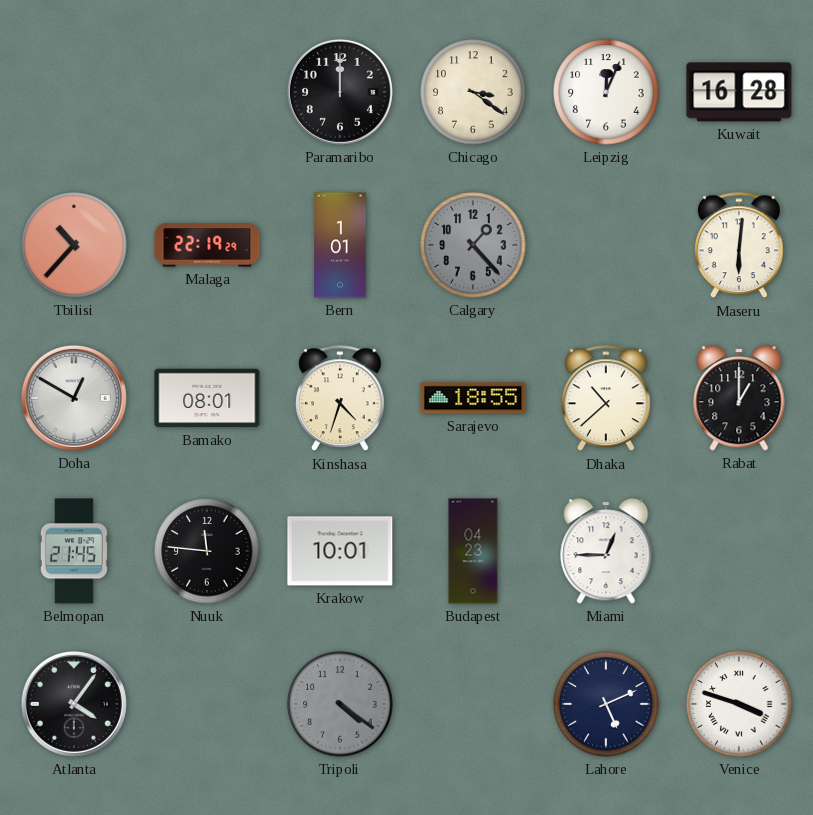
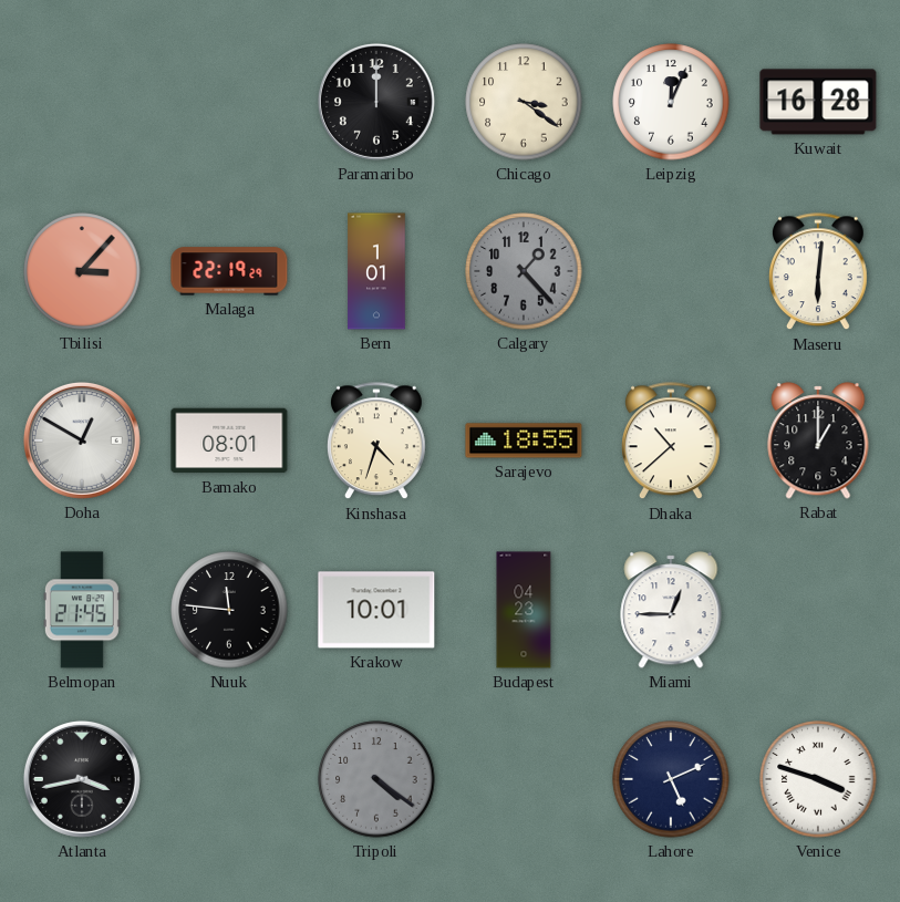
Tbilisi: 10:37 -> 3:07 (82, 271)
Atlanta: 4:06 -> 3:43 (82, 779)
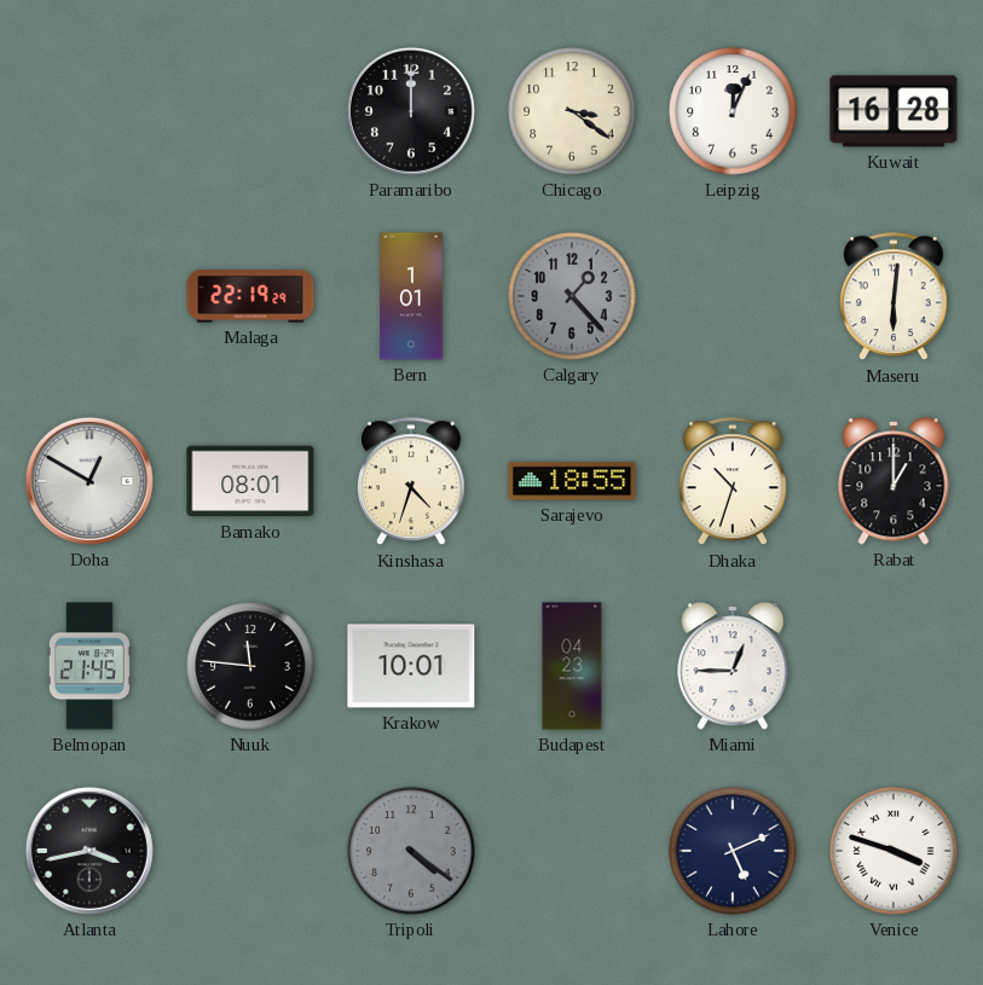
Tbilisi: 3:07 -> none (82, 271)
Dhaka: 10:38 -> 10:33 (733, 482)
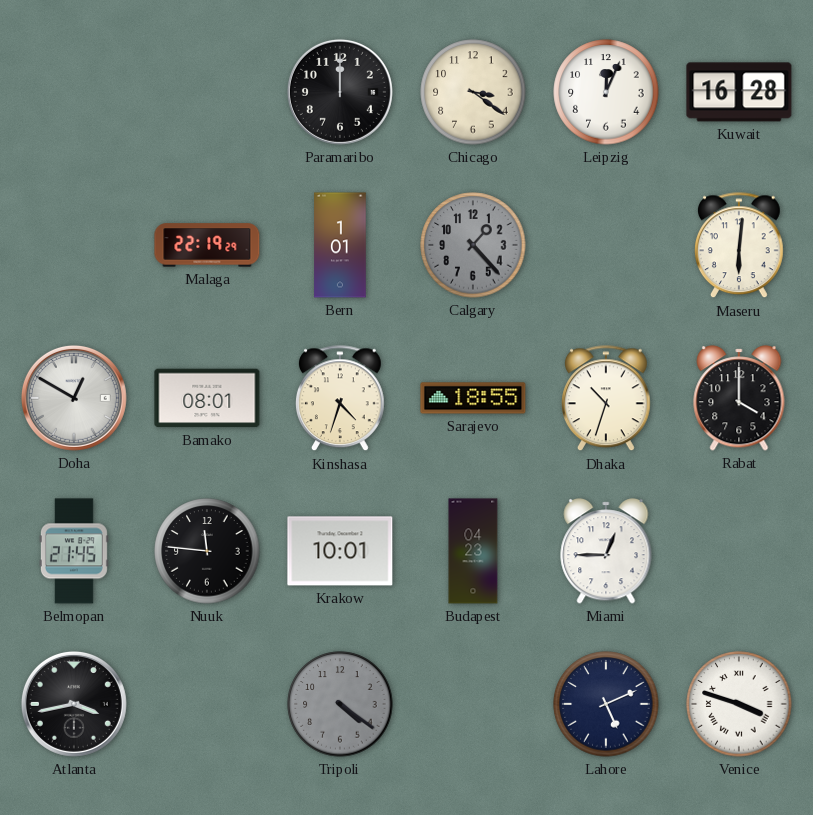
Rabat: 1:00 -> 4:00 (739, 398)
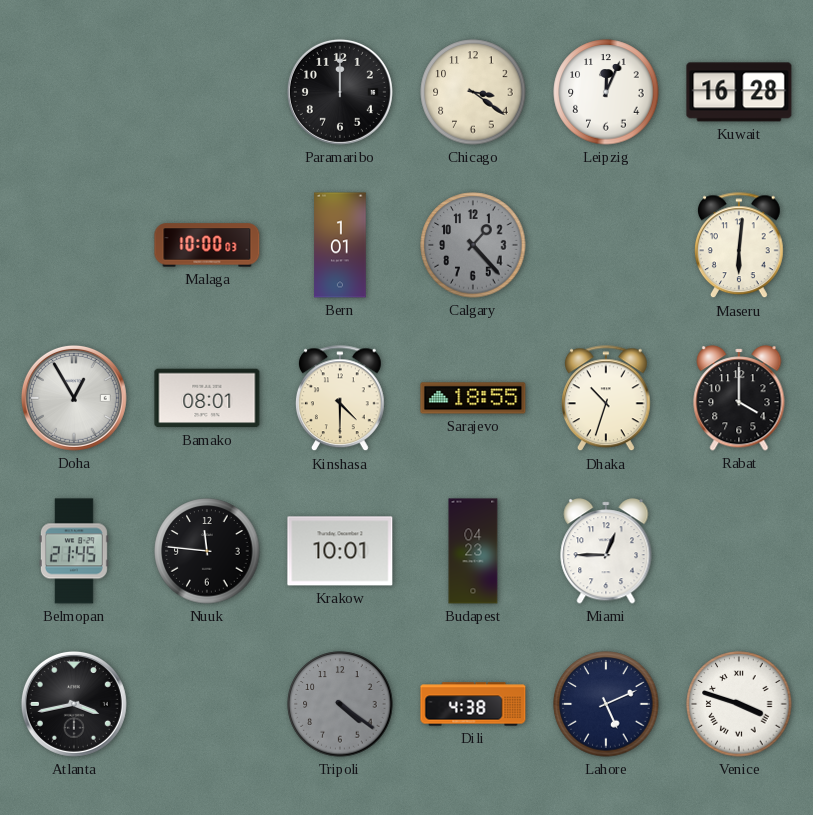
Malaga: 22:19 -> 10:00 (207, 245)
Doha: 12:50 -> 12:55 (74, 398)
Kinshasa: 4:33 -> 4:30 (340, 399)
Dili: none -> 4:38 (473, 704)
